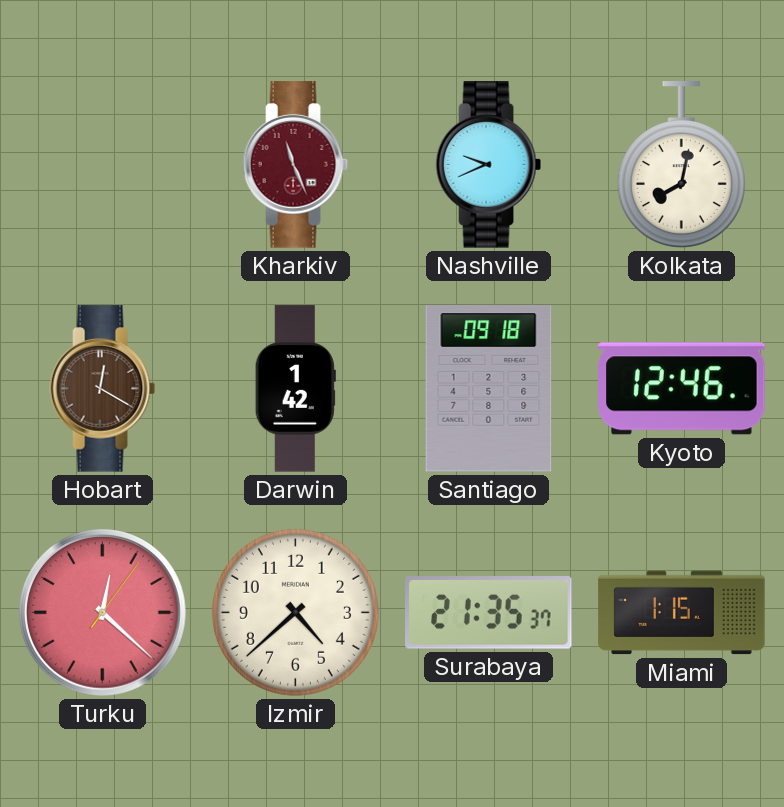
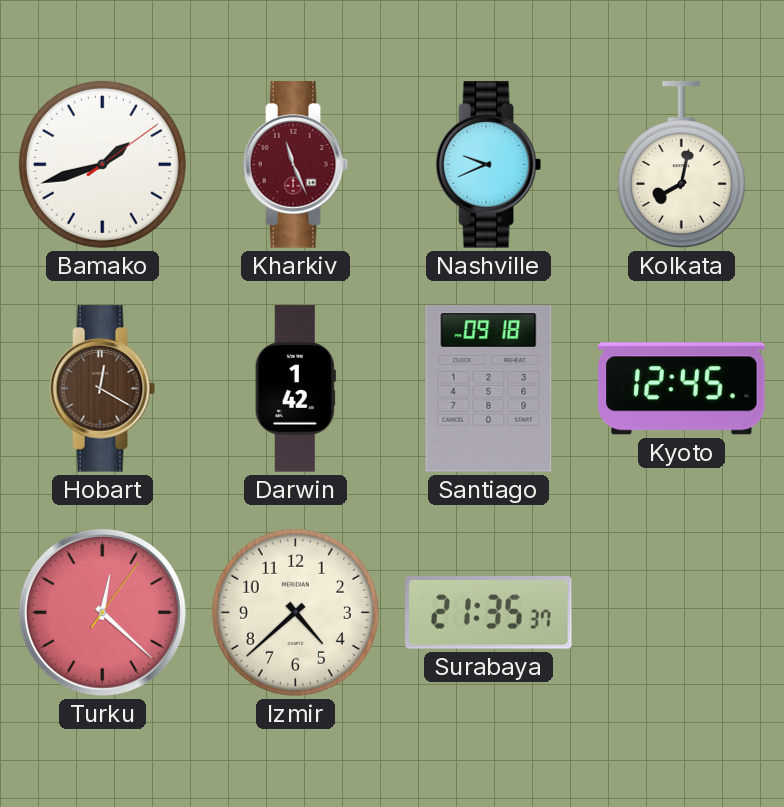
Bamako: none -> 1:42 (102, 164)
Kyoto: 12:46 -> 12:45 (682, 389)
Miami: 1:15 -> none (682, 613)
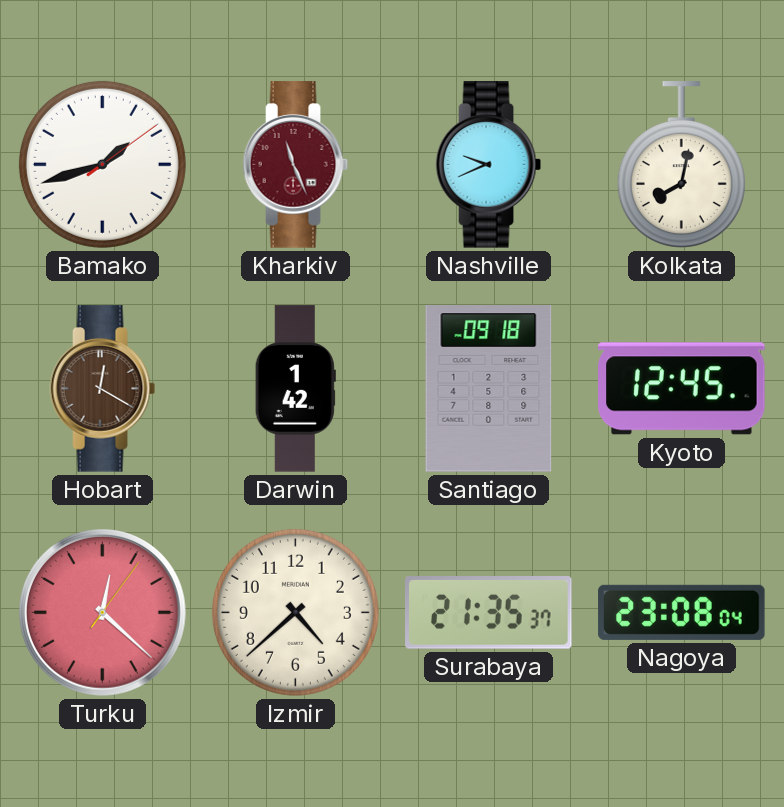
Nagoya: none -> 23:08 (682, 612)
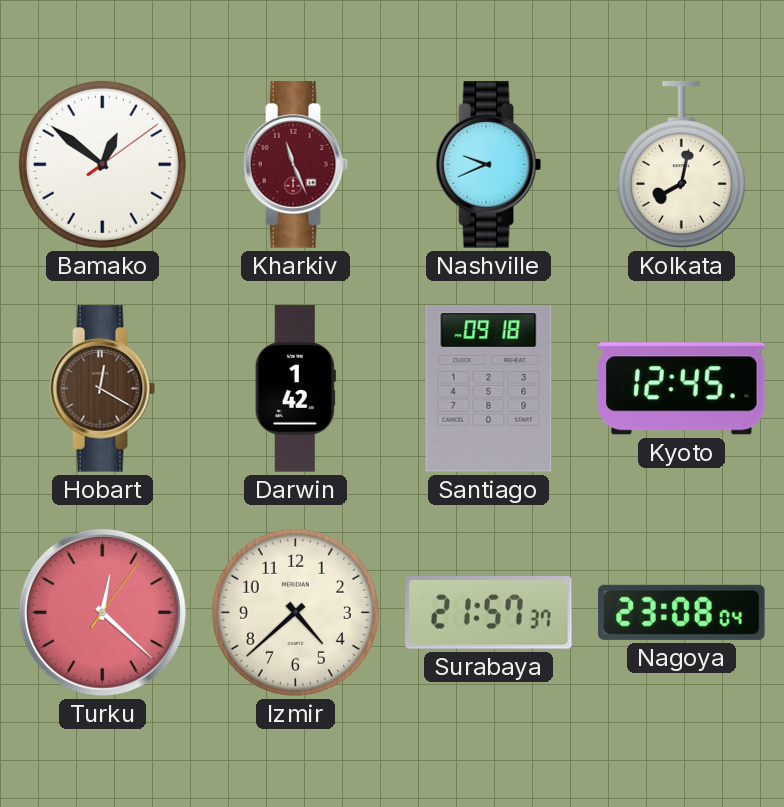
Bamako: 1:42 -> 12:51 (102, 164)
Surabaya: 21:35 -> 21:57 (489, 613)
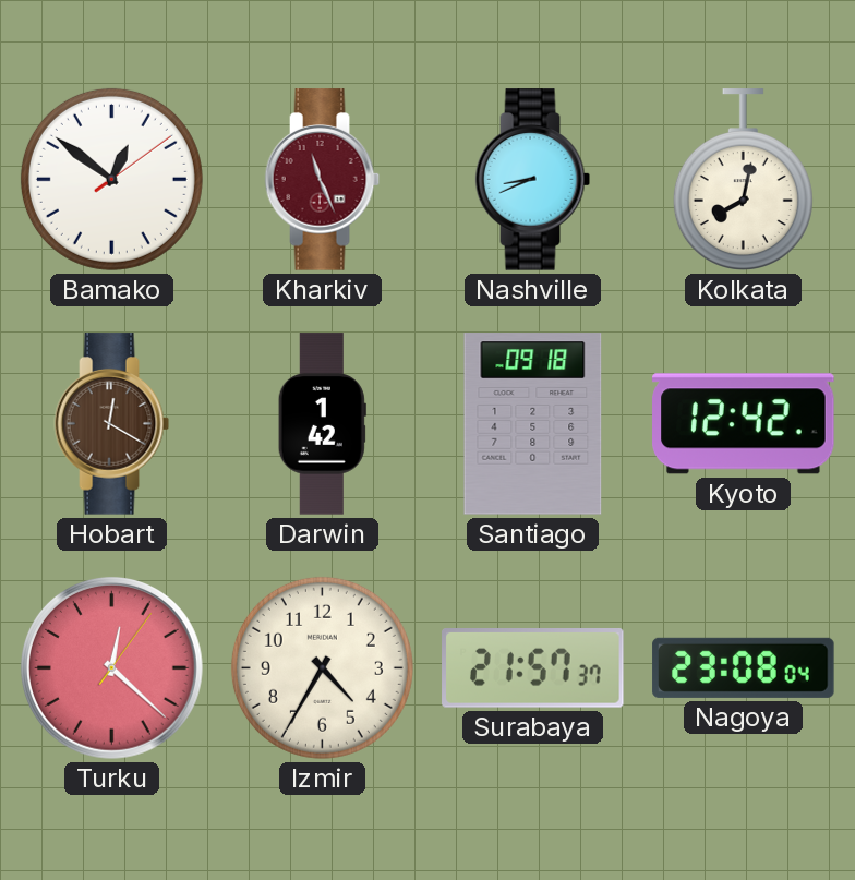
Nashville: 9:41 -> 8:41 (533, 180)
Kyoto: 12:45 -> 12:42 (744, 424)
Izmir: 4:38 -> 4:35 (322, 667)
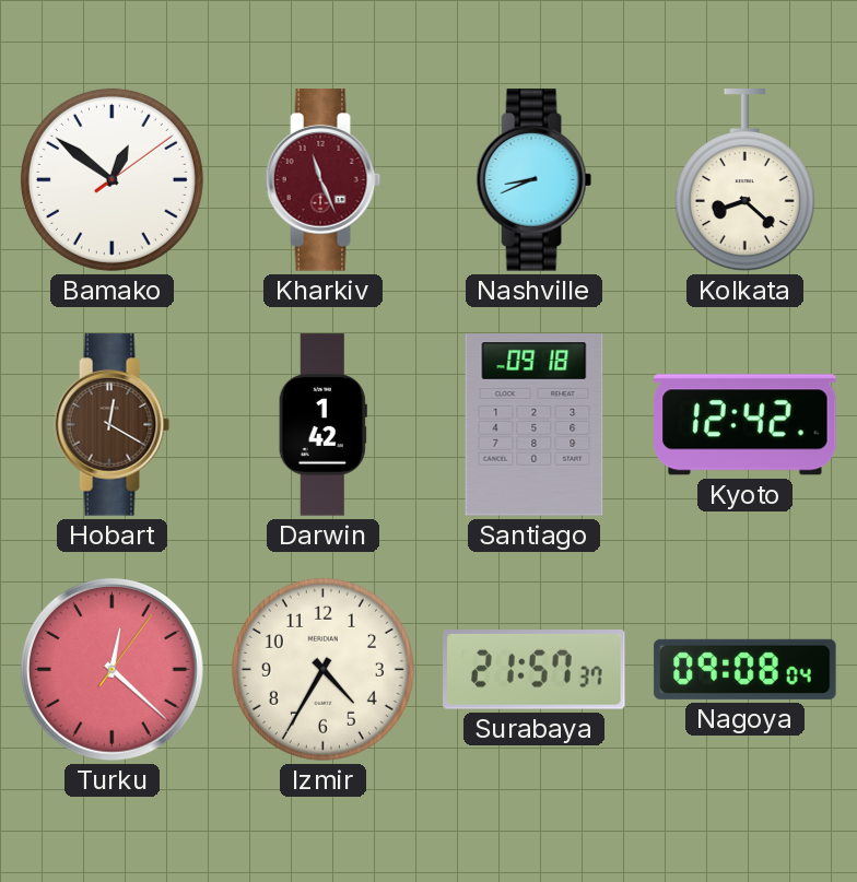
Kolkata: 8:02 -> 8:22 (744, 180)
Nagoya: 23:08 -> 09:08 (746, 669)
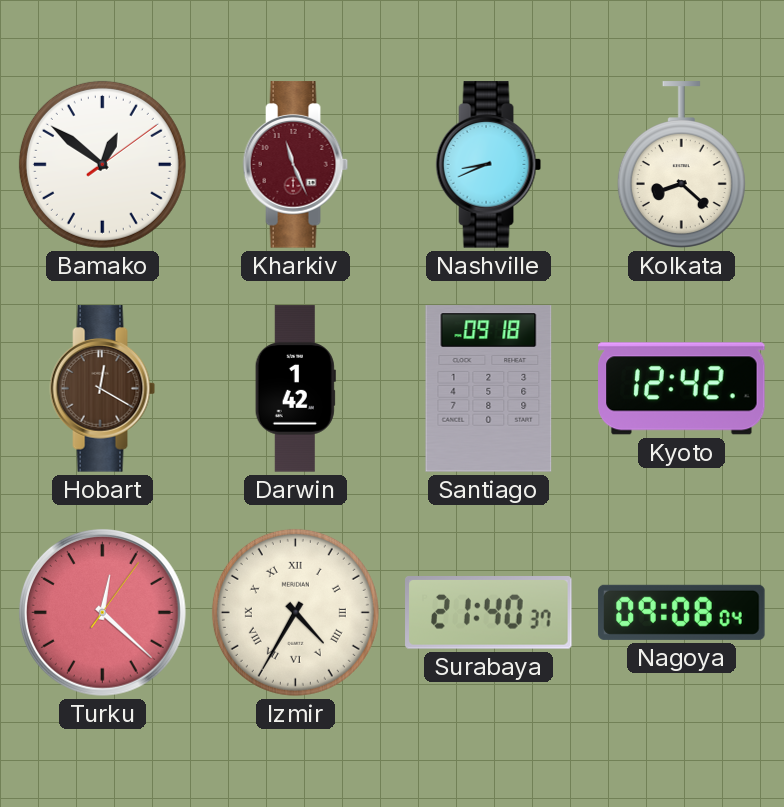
Izmir numerals: Arabic -> Roman (295, 612)
Surabaya: 21:57 -> 21:40 (489, 613)
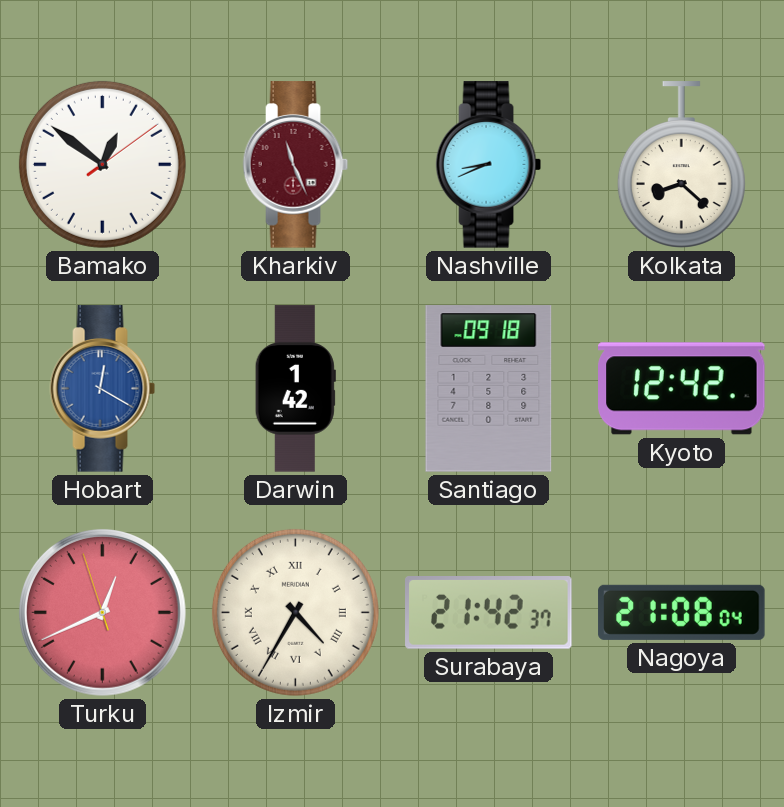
Hobart dial: brown -> blue (103, 389)
Turku: 12:22 -> 12:40 (102, 612)
Surabaya: 21:40 -> 21:42 (489, 613)
Nagoya: 09:08 -> 21:08 (682, 612)
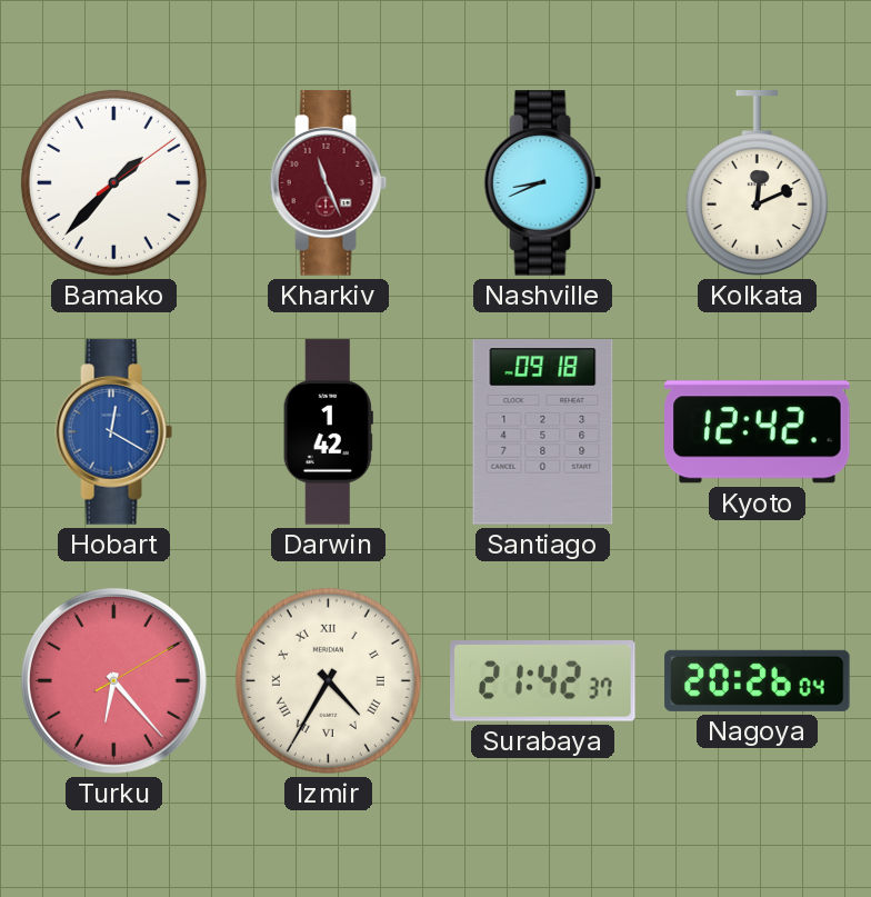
Bamako: 12:51 -> 1:37 (113, 182)
Kolkata: 8:22 -> 12:11 (757, 183)
Turku: 12:40 -> 6:23 (113, 680)
Nagoya: 21:08 -> 20:26 (758, 680)
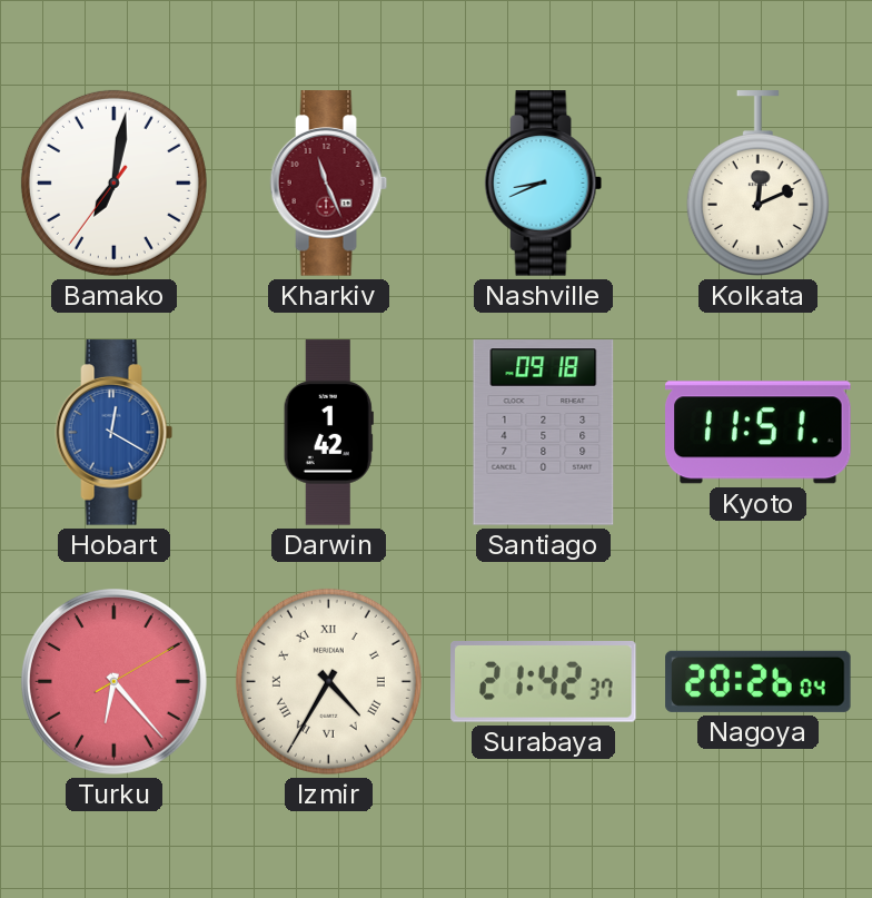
Bamako: 1:37 -> 7:01 (113, 182)
Kyoto: 12:42 -> 11:51 (759, 433)
